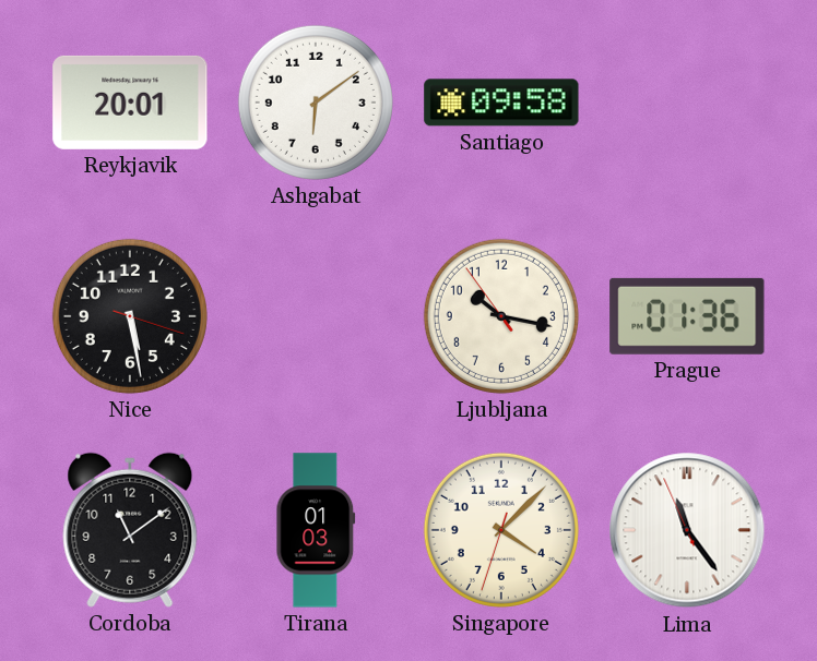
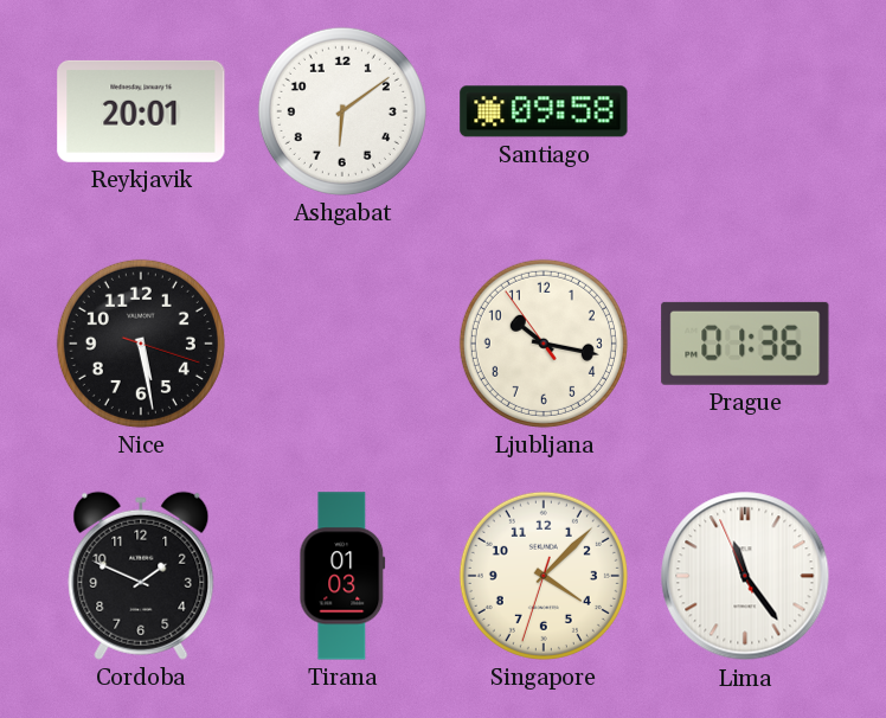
Cordoba: 11:09 -> 1:49 (141, 576)
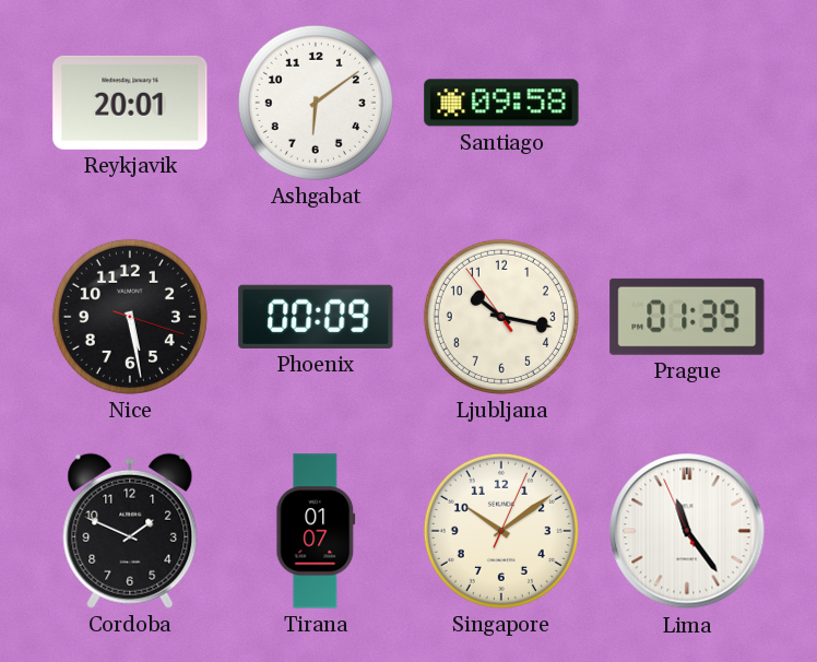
Phoenix: none -> 00:09 (316, 317)
Prague: 01:36 -> 01:39 (687, 317)
Tirana: 01:03 -> 01:07 (316, 531)
Singapore: 4:07 -> 10:09 (501, 531)
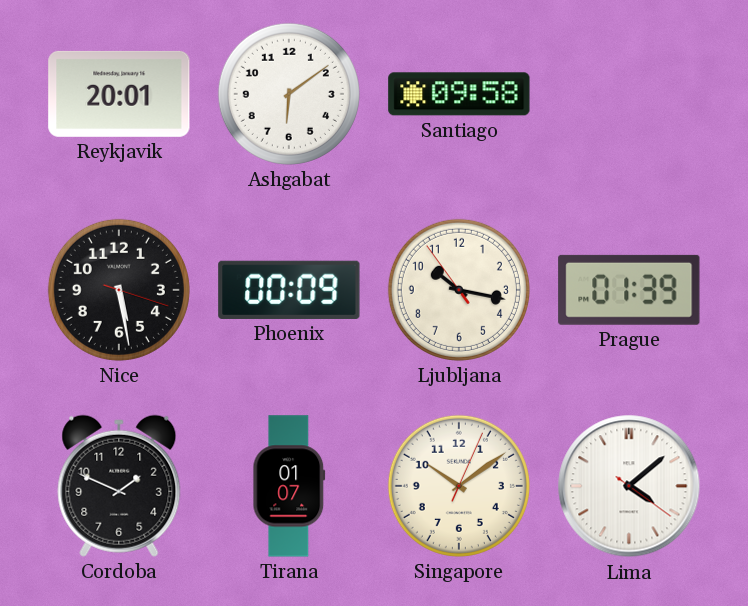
Lima: 11:23 -> 4:08 (629, 486)
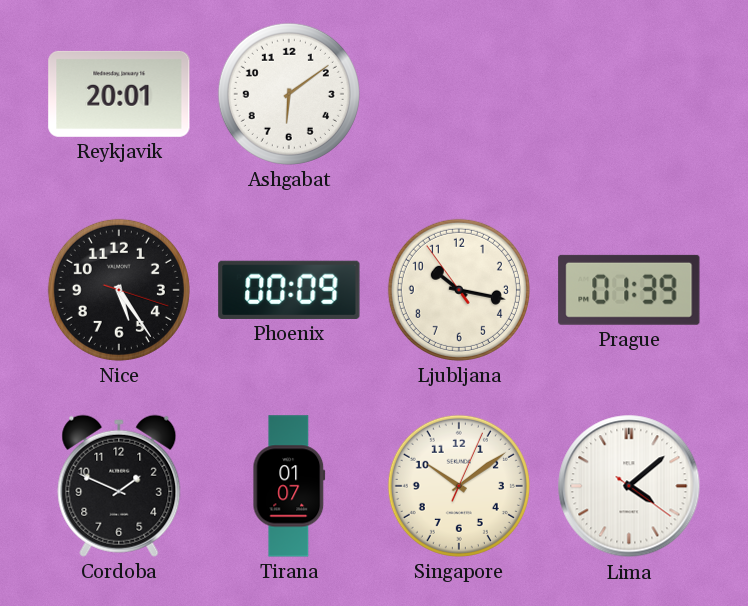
Santiago: 09:58 -> none (459, 94)
Nice: 5:28 -> 5:24 (119, 290)
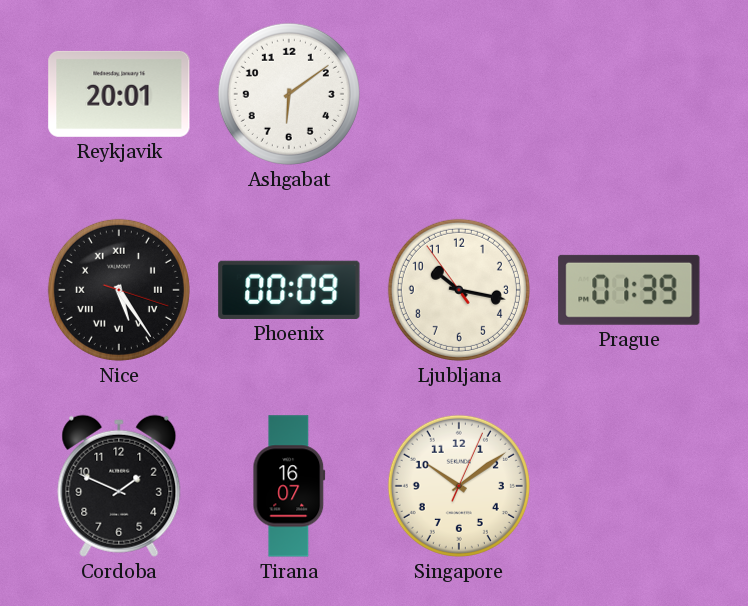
Nice numerals: Arabic -> Roman (119, 290)
Tirana: 01:07 -> 16:07 (289, 486)
Lima: 4:08 -> none (629, 486)
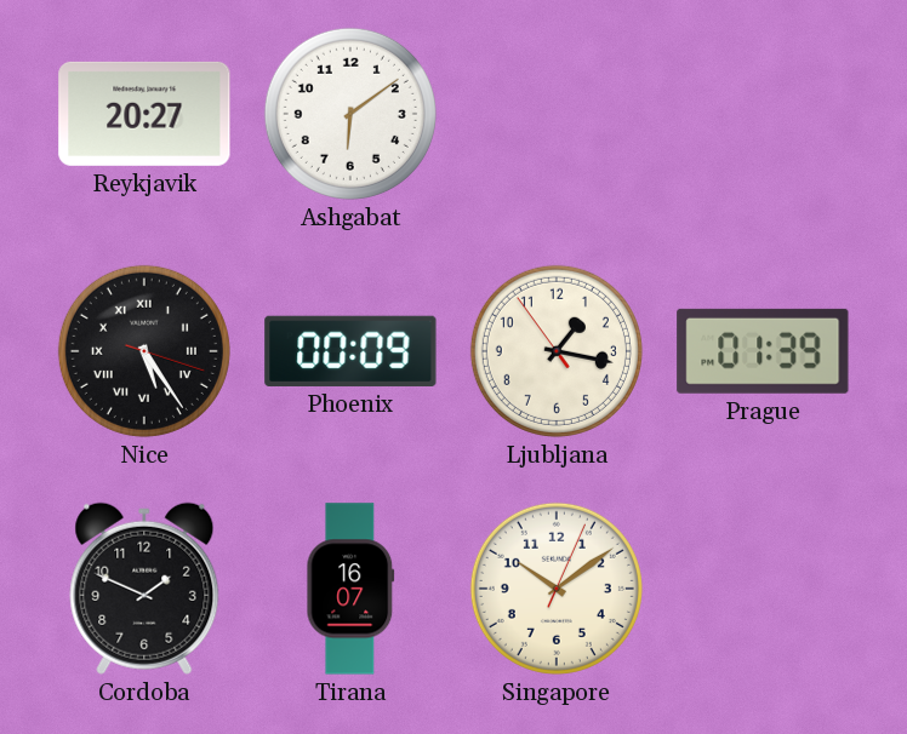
Reykjavik: 20:01 -> 20:27 (144, 114)
Ljubljana: 10:16 -> 1:16 (557, 351)
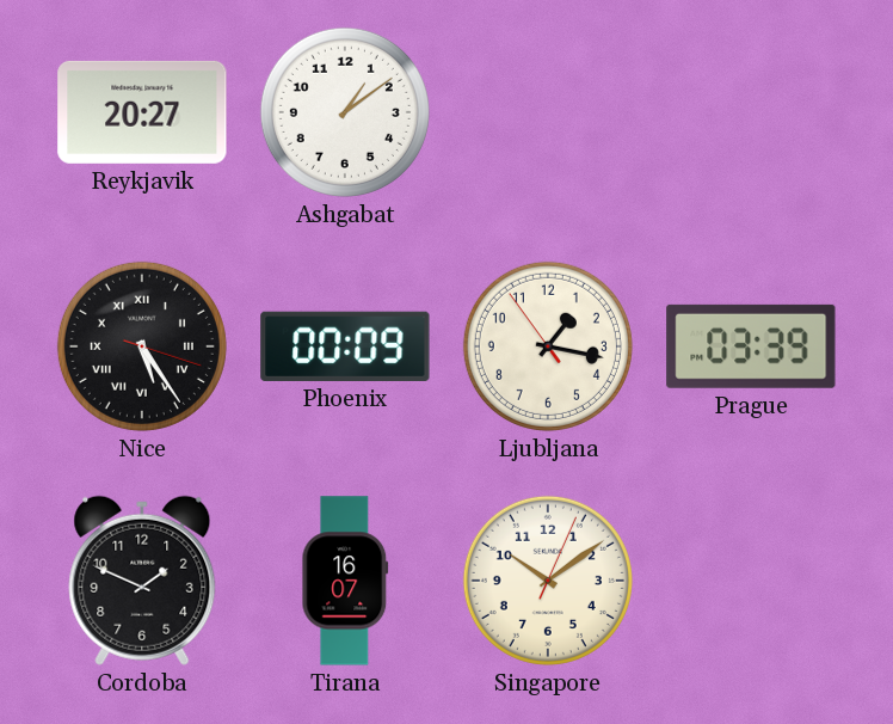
Ashgabat: 6:09 -> 1:09 (345, 112)
Prague: 01:39 -> 03:39 (751, 346)
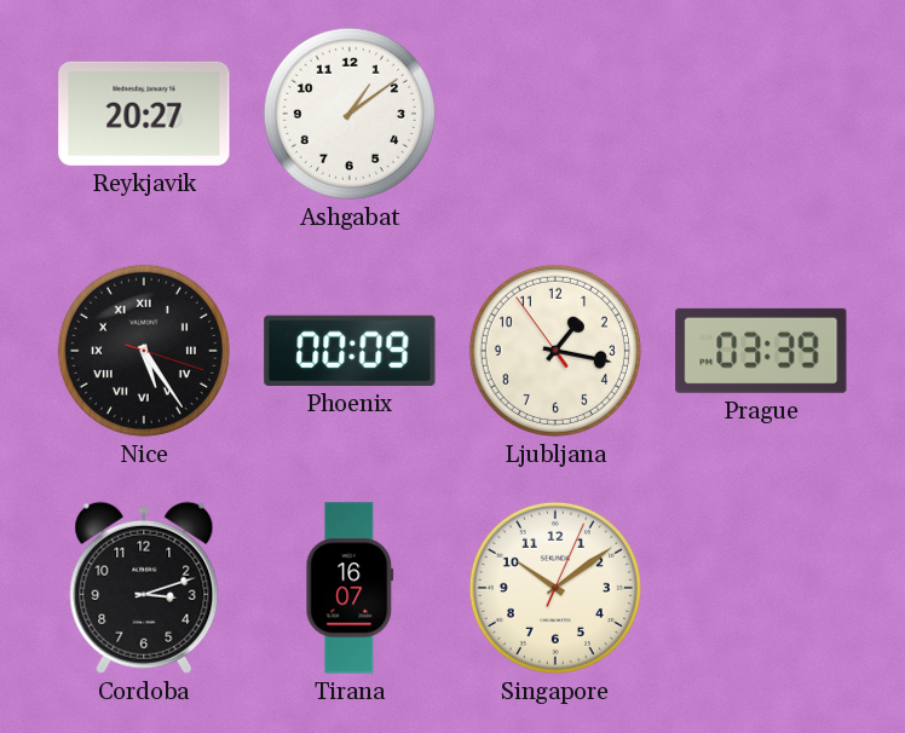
Cordoba: 1:49 -> 3:12 (144, 588)
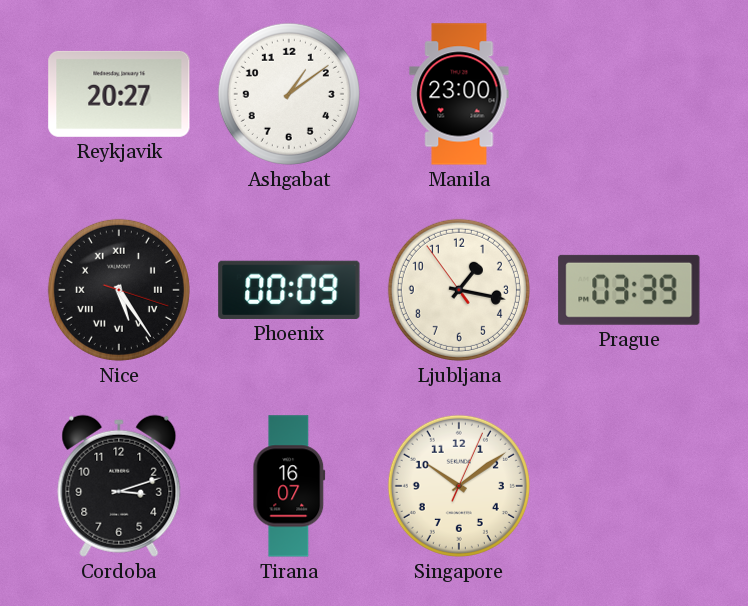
Manila: none -> 23:00 (459, 94)
